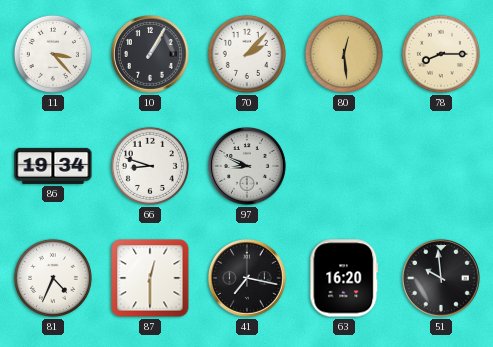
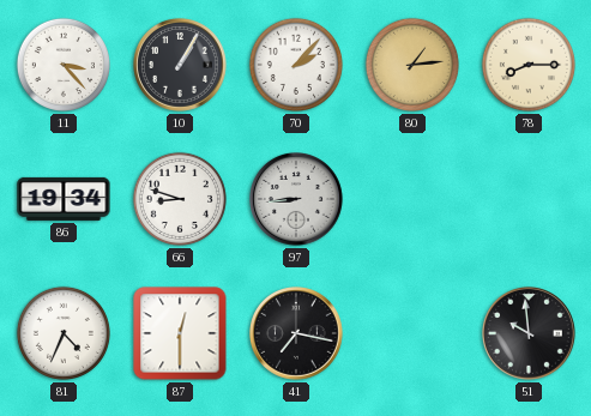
80: 12:29 -> 1:14 (412, 65)
97: 8:49 -> 8:44 (297, 200)
63: 16:20 -> none (344, 278)
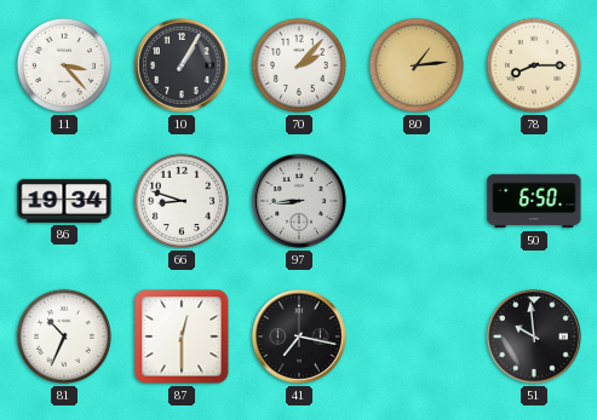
50: none -> 6:50 (534, 201)
81: 4:34 -> 10:34 (64, 336)
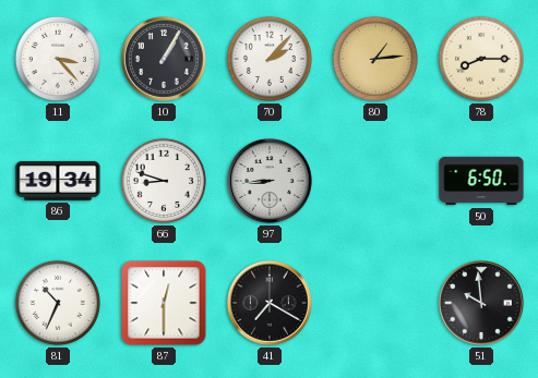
41: 7:17 -> 7:20 (271, 304)
